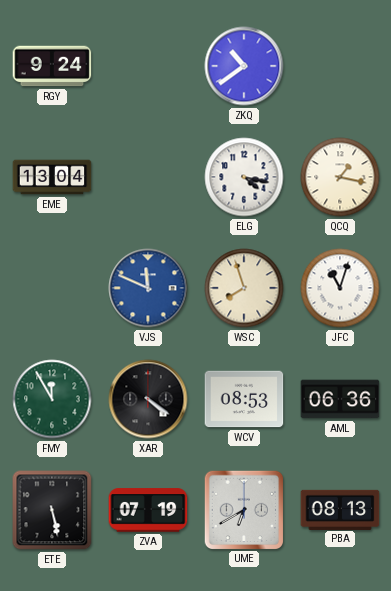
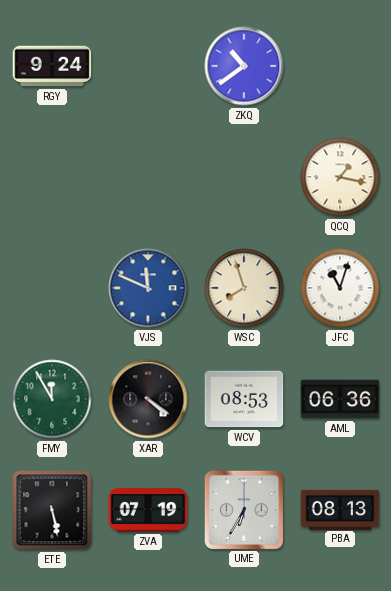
EME: 13:04 -> none (52, 177)
ELG: 4:17 -> none (244, 177)
UME: 6:40 -> 6:35 (243, 509)
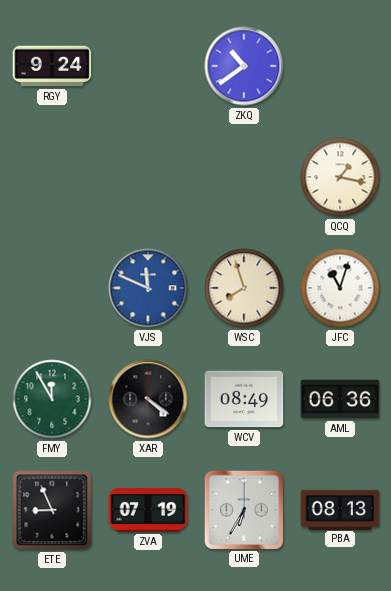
WCV: 08:53 -> 08:49 (244, 399)
ETE: 5:28 -> 8:56 (52, 510)
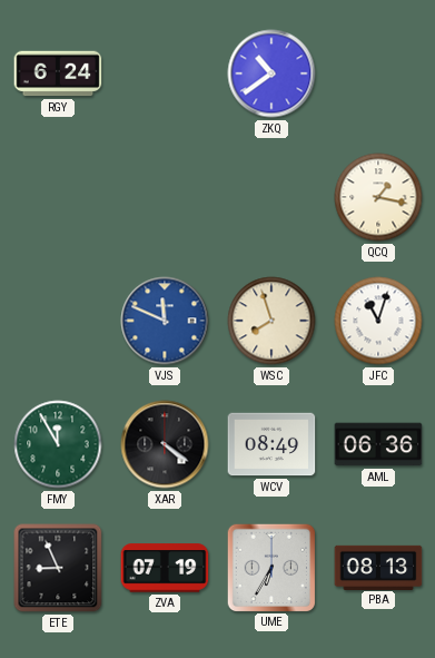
RGY: 9:24 -> 6:24 (58, 73)
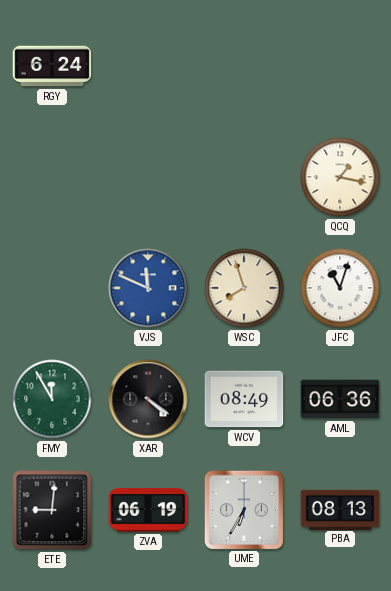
ZKQ: 10:39 -> none (271, 73)
ETE: 8:56 -> 9:01 (52, 510)
ZVA: 07:19 -> 06:19 (148, 510)
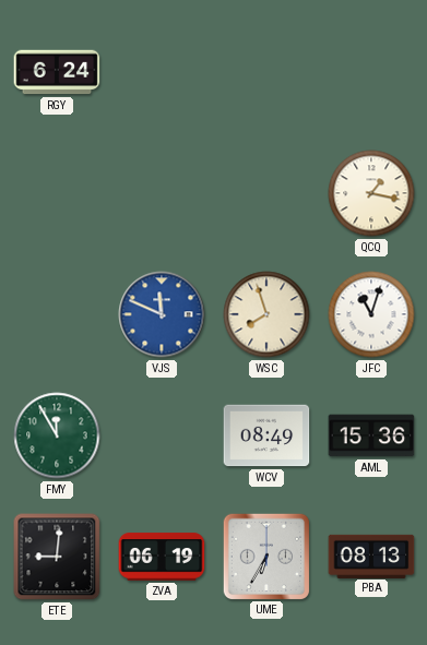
XAR: 4:21 -> none (148, 399)
AML: 06:36 -> 15:36 (371, 435)
